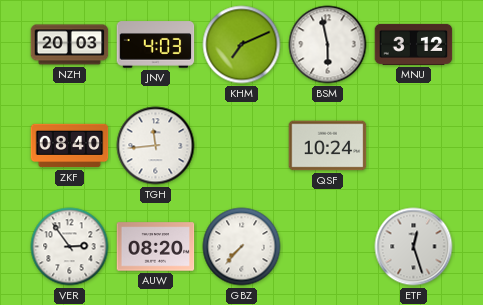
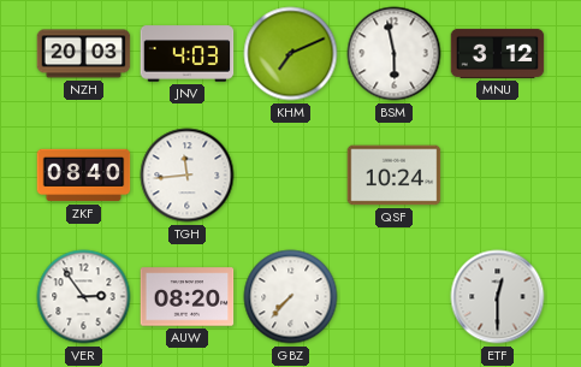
ETF: 12:27 -> 12:30 (498, 297)
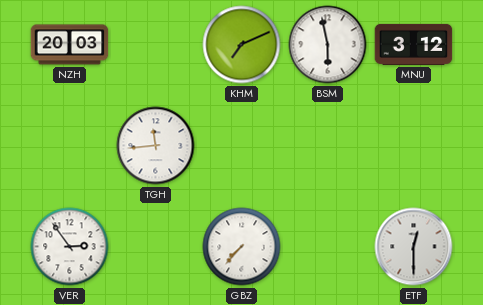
JNV: 4:03 -> none (188, 54)
ZKF: 08:40 -> none (84, 176)
QSF: 10:24 -> none (395, 176)
AUW: 08:20 -> none (188, 297)
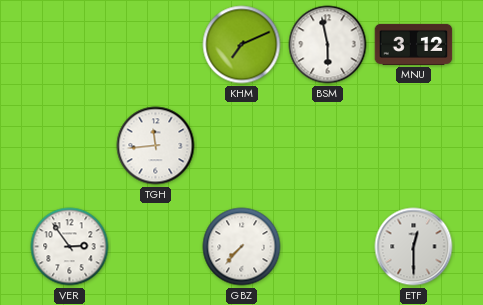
NZH: 20:03 -> none (70, 45)
